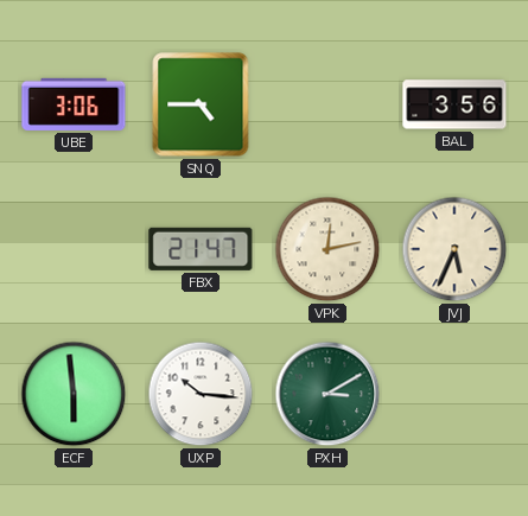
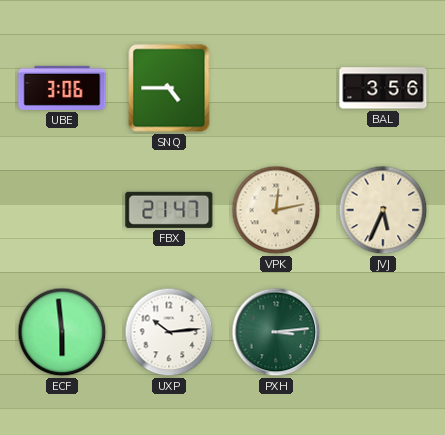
UXP: 10:16 -> 10:14 (169, 332)
PXH: 3:10 -> 3:14 (276, 332)
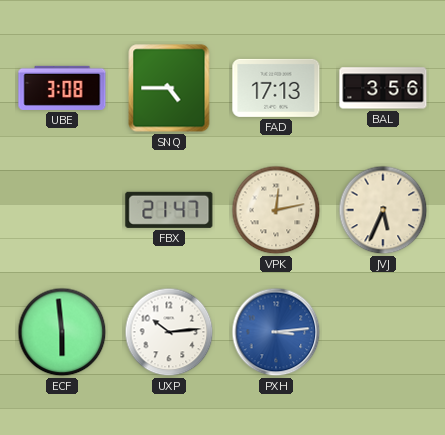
UBE: 3:06 -> 3:08 (62, 88)
FAD: none -> 17:13 (276, 88)
PXH dial: green -> blue (276, 332)
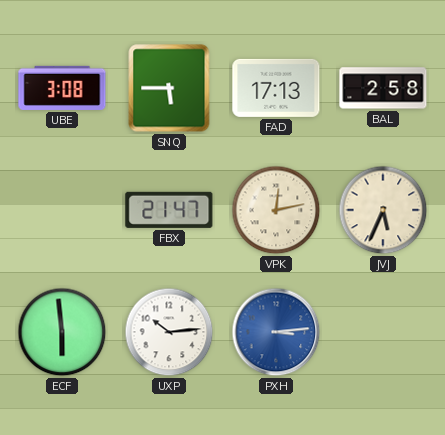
SNQ: 4:45 -> 5:45 (169, 88)
BAL: 3:56 -> 2:58 (383, 88)
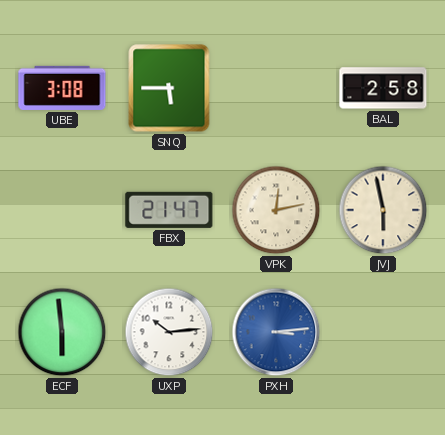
FAD: 17:13 -> none (276, 88)
JVJ: 5:34 -> 5:58 (383, 210)
